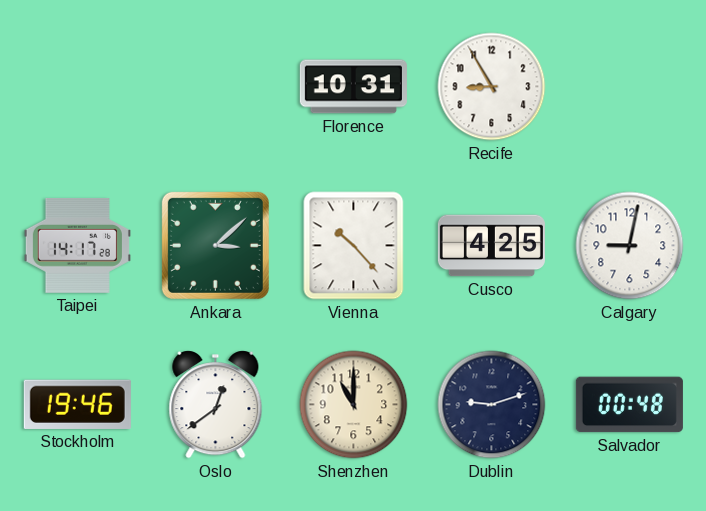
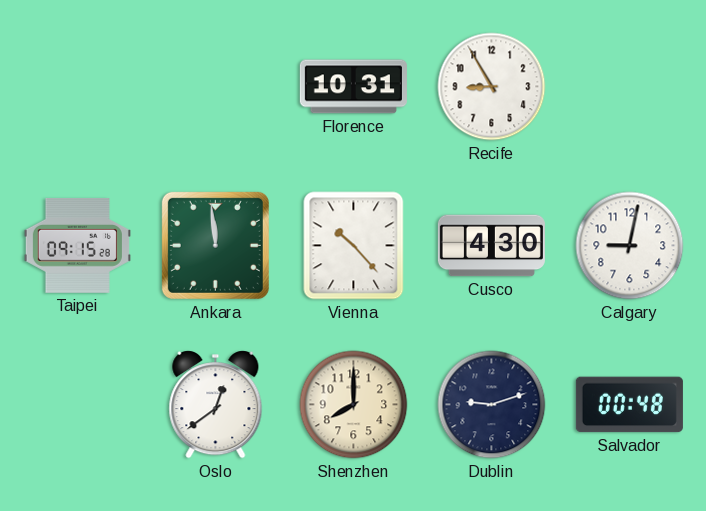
Taipei: 14:17 -> 09:15 (77, 246)
Ankara: 3:08 -> 11:59 (215, 245)
Cusco: 4:25 -> 4:30 (491, 246)
Stockholm: 19:46 -> none (77, 404)
Shenzhen: 11:00 -> 8:00 (354, 405)
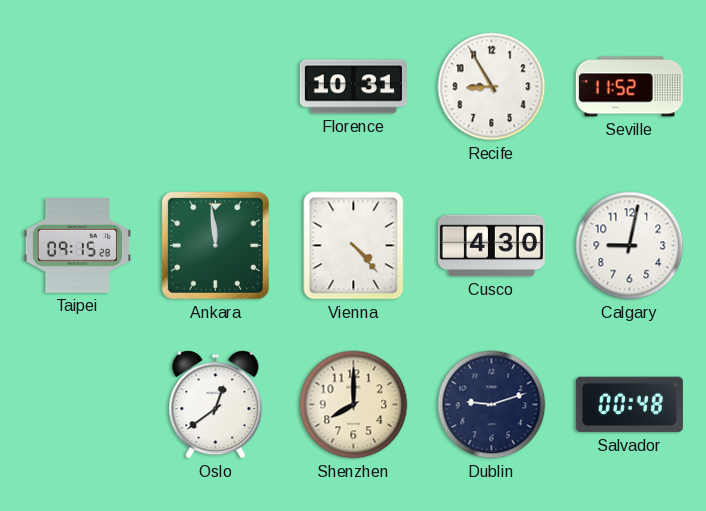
Seville: none -> 11:52 (629, 87)
Vienna: 10:23 -> 4:23 (354, 246)
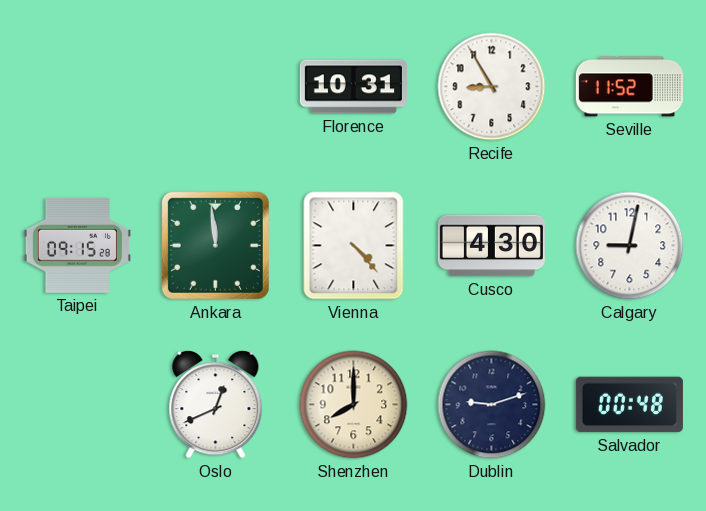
Oslo: 12:39 -> 12:41 (216, 405)
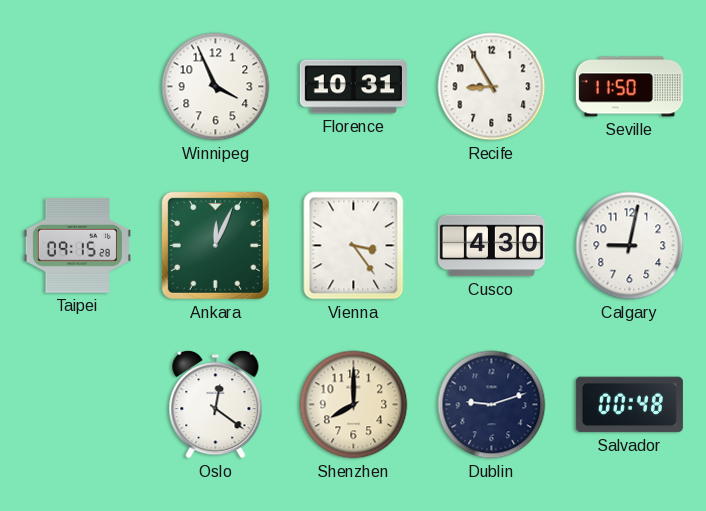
Winnipeg: none -> 3:56 (216, 87)
Seville: 11:52 -> 11:50 (629, 87)
Ankara: 11:59 -> 12:04 (215, 245)
Vienna: 4:23 -> 3:24 (354, 246)
Oslo: 12:41 -> 12:21 (216, 405)
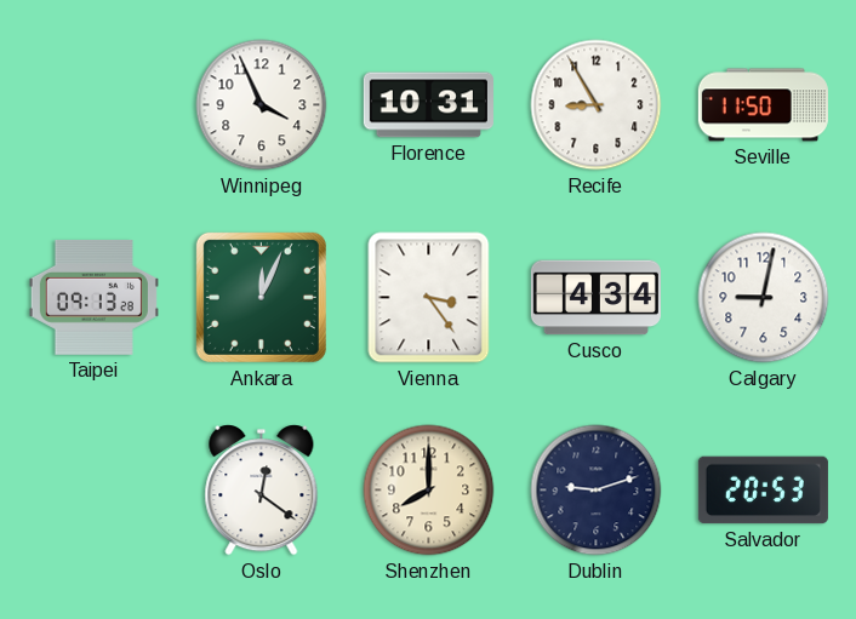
Taipei: 09:15 -> 09:13 (93, 298)
Cusco: 4:30 -> 4:34 (595, 298)
Salvador: 00:48 -> 20:53 (763, 491)
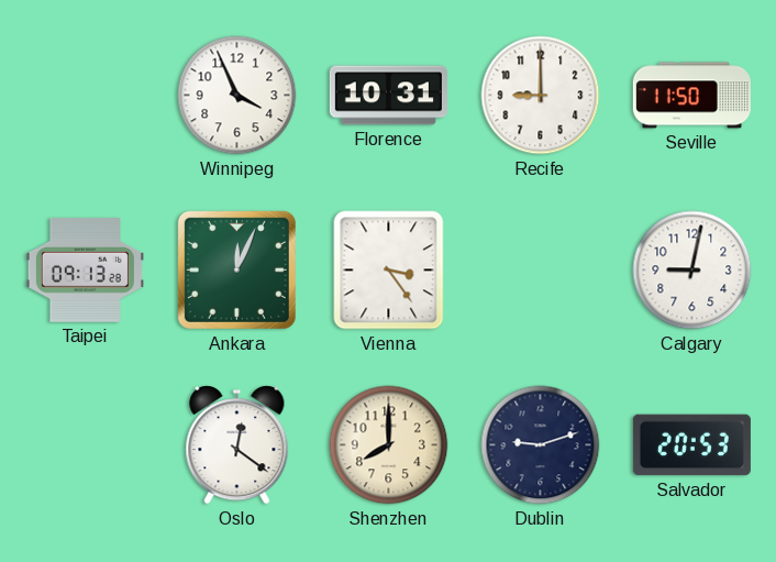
Recife: 8:55 -> 9:00 (541, 96)
Cusco: 4:34 -> none (595, 298)
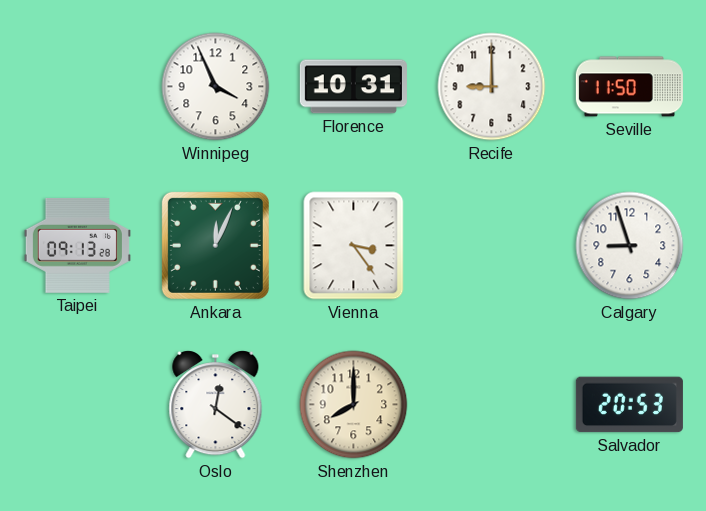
Calgary: 9:02 -> 8:57 (630, 246)
Dublin: 9:12 -> none (541, 445)
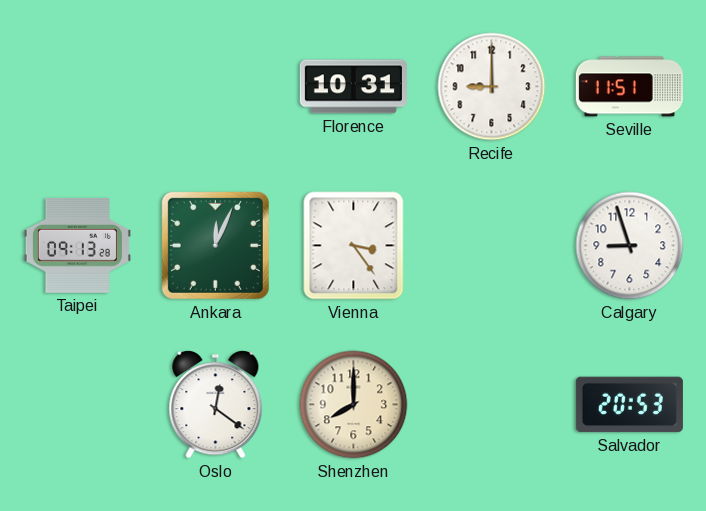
Winnipeg: 3:56 -> none (216, 87)
Seville: 11:50 -> 11:51 (629, 87)
